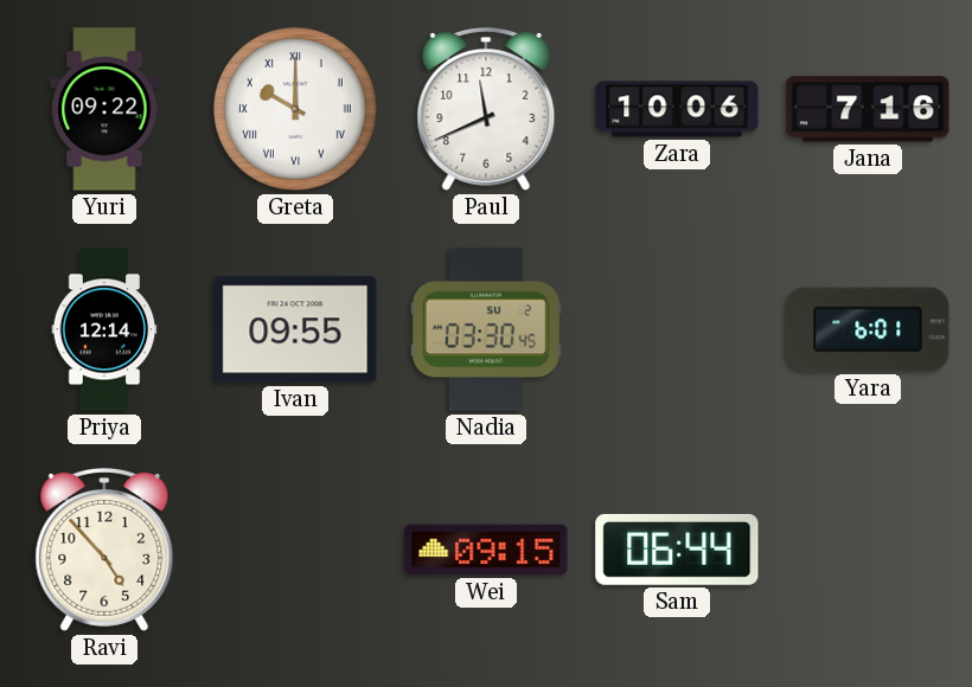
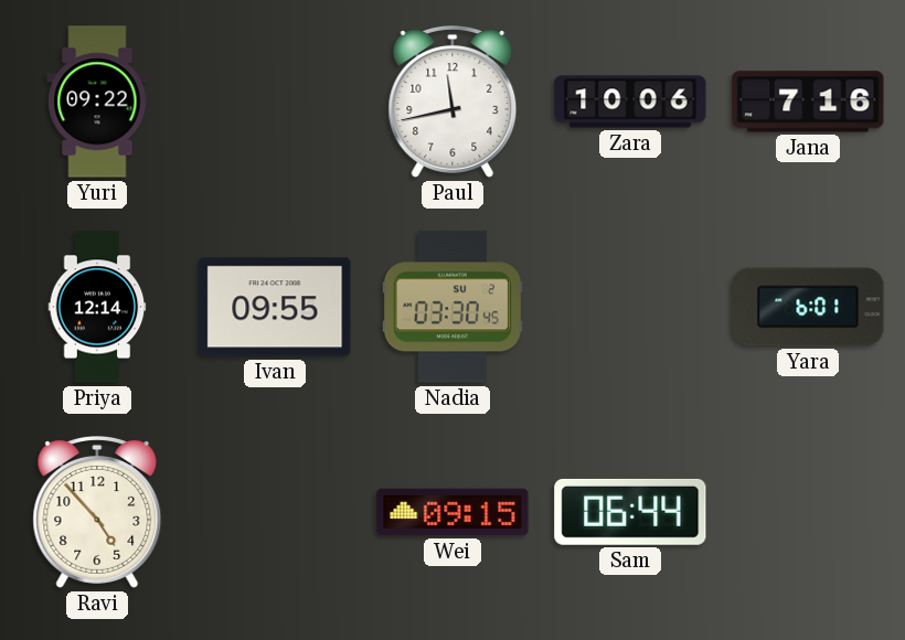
Greta: 10:00 -> none (295, 109)
Paul: 11:41 -> 11:43 (453, 103)
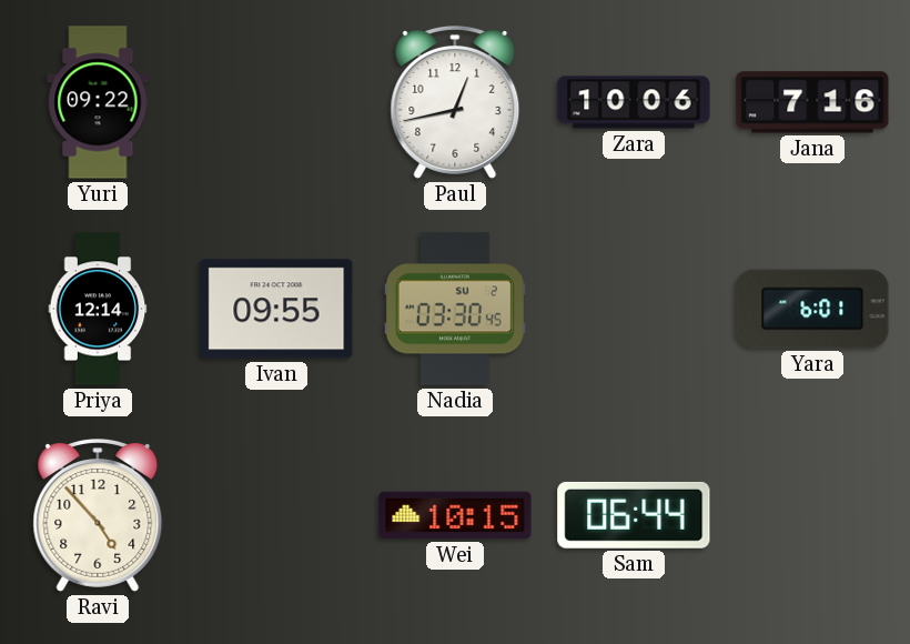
Paul: 11:43 -> 12:43 (455, 103)
Wei: 09:15 -> 10:15 (455, 515)
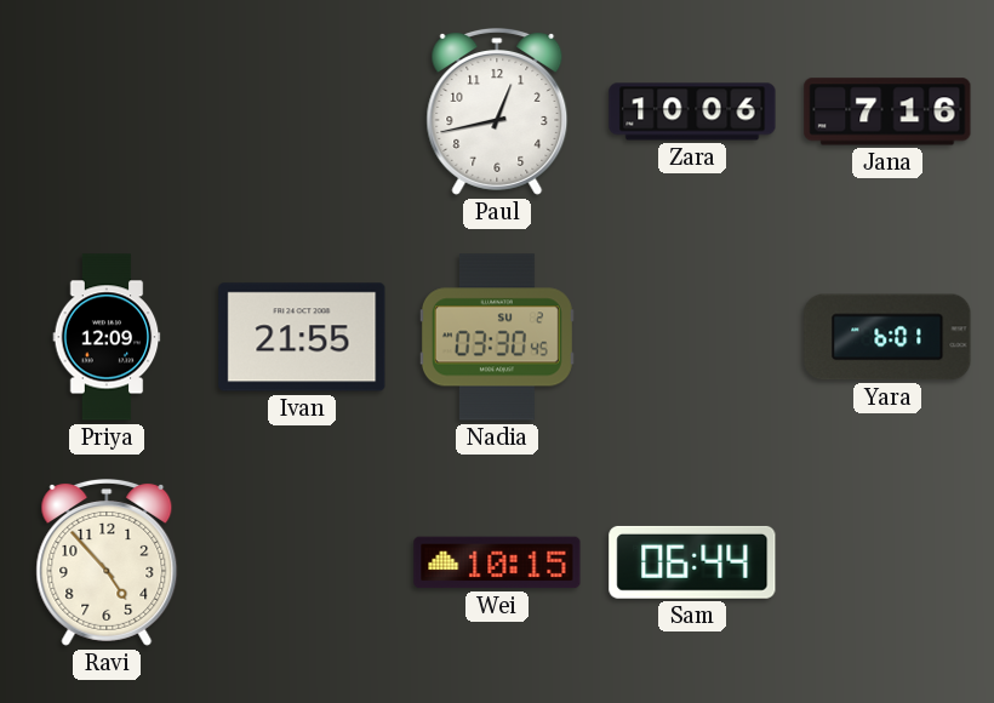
Yuri: 09:22 -> none (98, 102)
Priya: 12:14 -> 12:09 (107, 337)
Ivan: 09:55 -> 21:55 (302, 337)
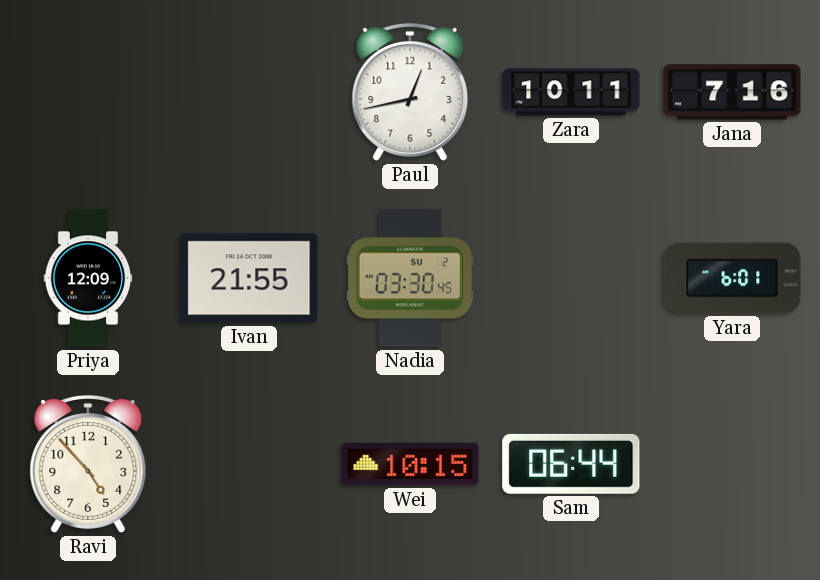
Zara: 10:06 -> 10:11 (571, 92)
